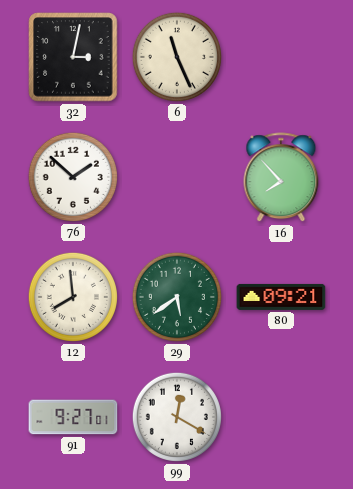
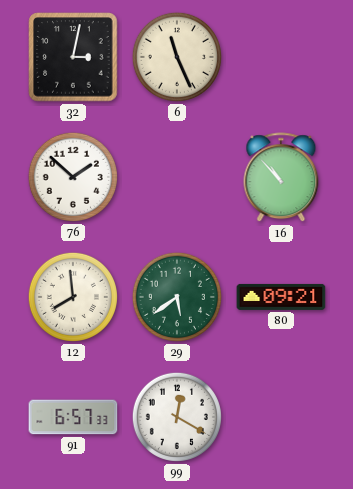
16: 7:53 -> 10:53 (281, 178)
91: 9:27 -> 6:57 (73, 417)
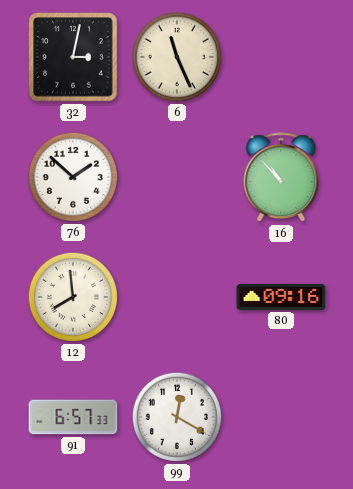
29: 5:39 -> none (177, 297)
80: 09:21 -> 09:16 (281, 297)
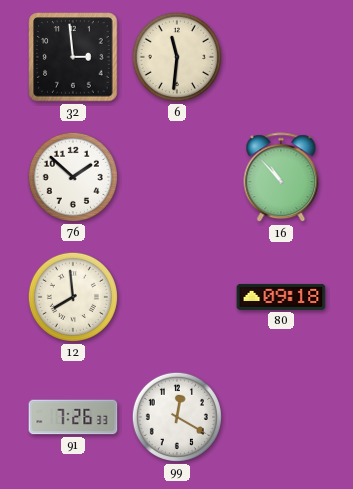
32: 3:02 -> 2:59 (73, 57)
6: 11:26 -> 11:31 (177, 57)
80: 09:16 -> 09:18 (281, 297)
91: 6:57 -> 7:26 (73, 417)
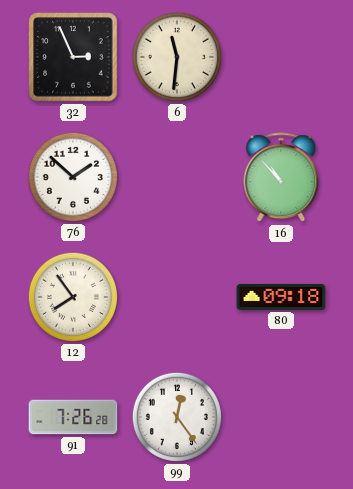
32: 2:59 -> 2:56 (73, 57)
12: 7:59 -> 7:54 (73, 297)
91: 7:26:33 -> 7:26:28 (73, 417)
99: 12:20 -> 12:24 (177, 417)
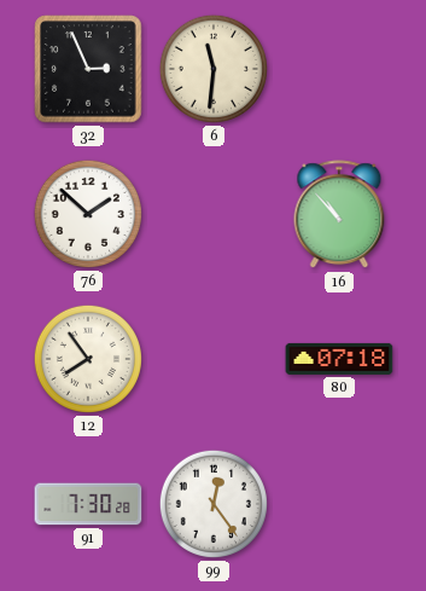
80: 09:18 -> 07:18 (339, 359)
91: 7:26 -> 7:30 (88, 504)
